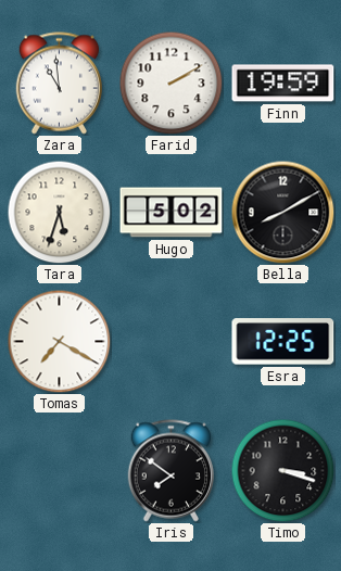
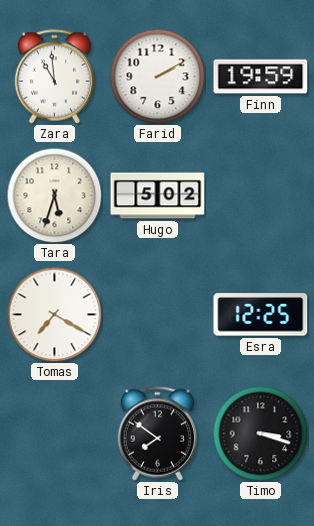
Bella: 8:10 -> none (282, 212)
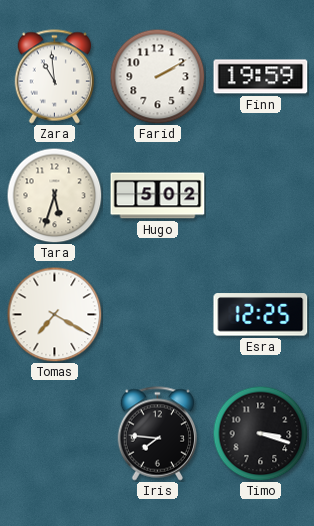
Iris: 7:51 -> 7:46 (158, 434)
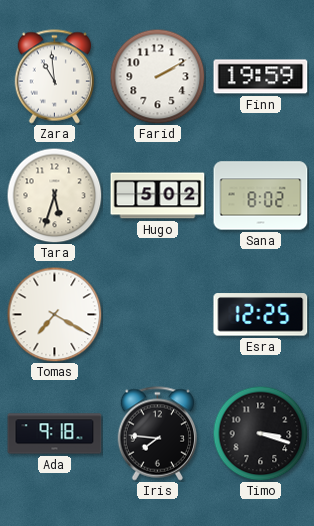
Sana: none -> 8:02 (261, 196)
Ada: none -> 9:18 (55, 434)
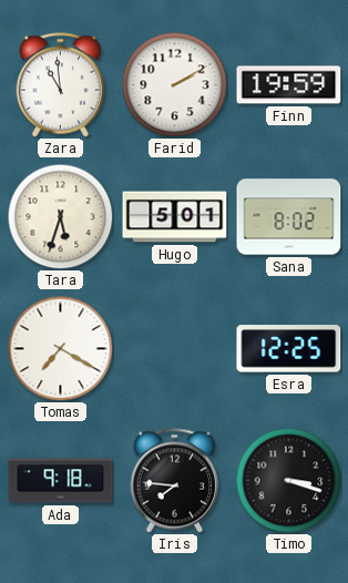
Hugo: 5:02 -> 5:01 (175, 217)
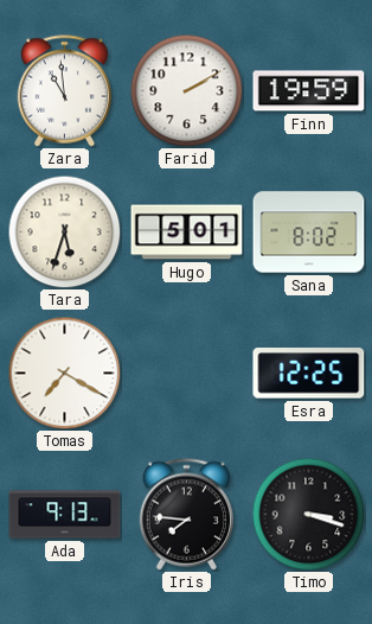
Ada: 9:18 -> 9:13 (65, 515)
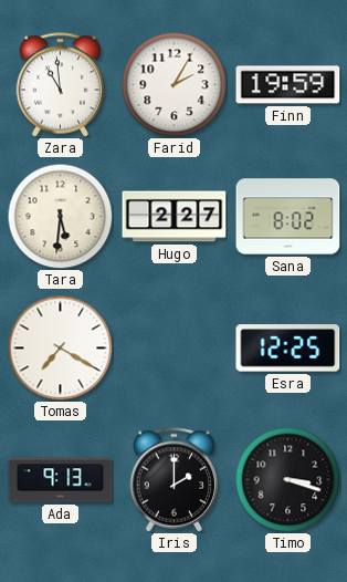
Farid: 2:10 -> 2:05 (173, 84)
Tara: 5:33 -> 5:31 (60, 216)
Hugo: 5:01 -> 2:27 (175, 217)
Iris: 7:46 -> 2:00 (175, 480)
